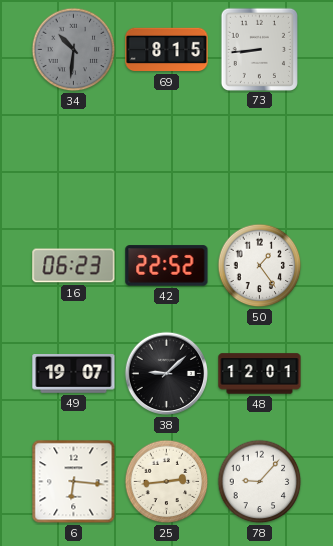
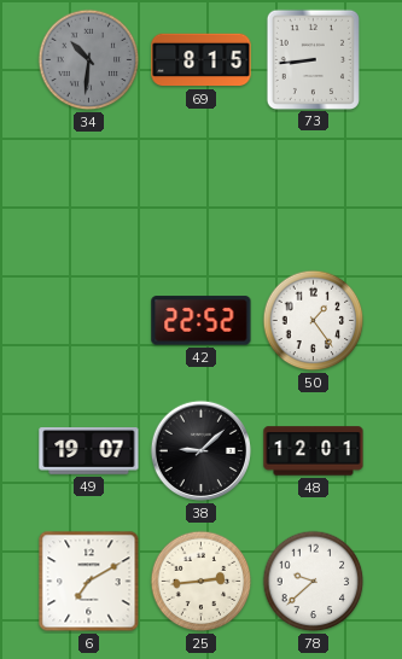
16: 06:23 -> none (74, 266)
6: 6:16 -> 7:10 (89, 582)
78: 9:07 -> 9:38 (314, 582)
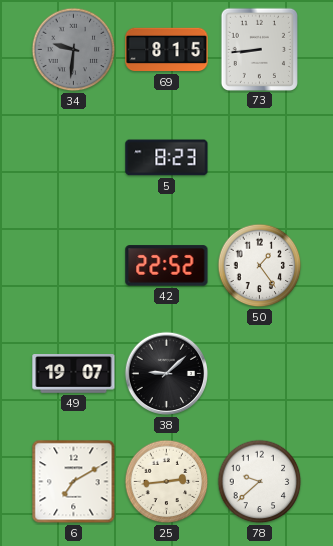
34: 10:31 -> 9:31 (74, 50)
5: none -> 8:23 (167, 158)
48: 12:01 -> none (314, 451)
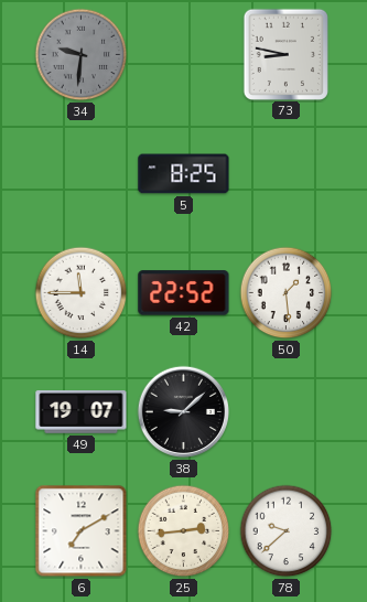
69: 8:15 -> none (167, 50)
73: 8:44 -> 8:47 (285, 54)
5: 8:23 -> 8:25 (184, 174)
14: none -> 11:45 (82, 293)
50: 1:24 -> 1:29 (287, 293)
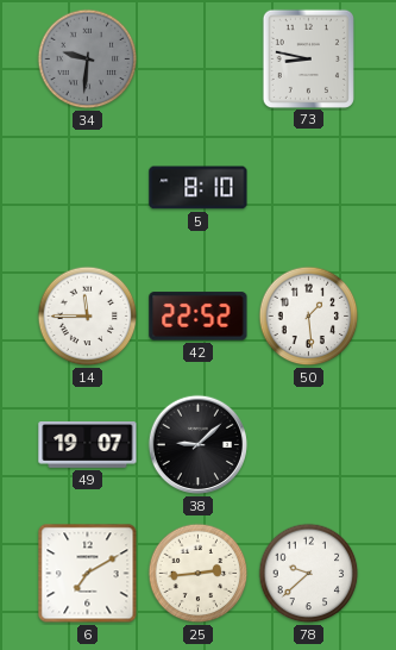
5: 8:25 -> 8:10 (199, 188)
